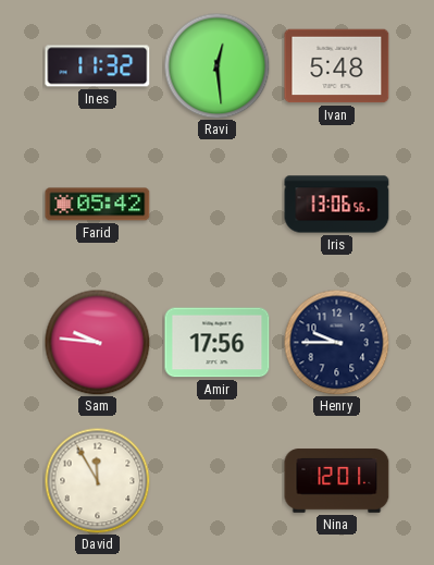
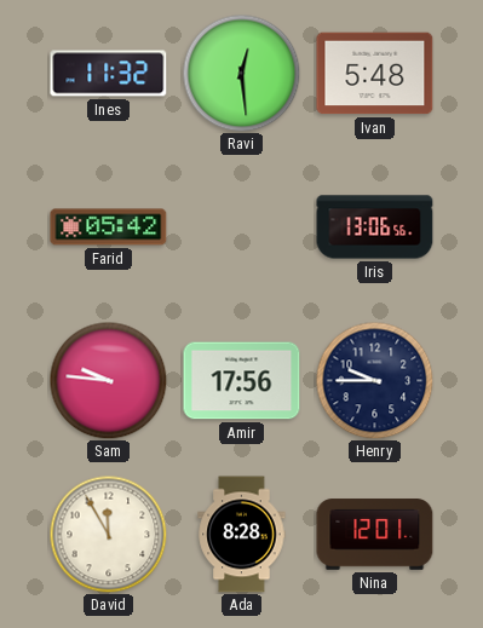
Ada: none -> 8:28 (242, 535)
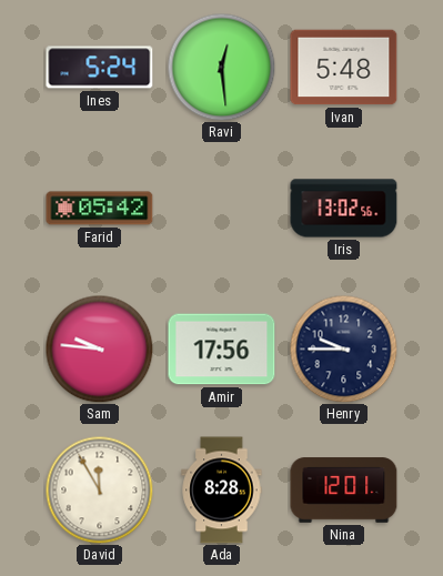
Ines: 11:32 -> 5:24 (100, 68)
Iris: 13:06 -> 13:02 (344, 209)
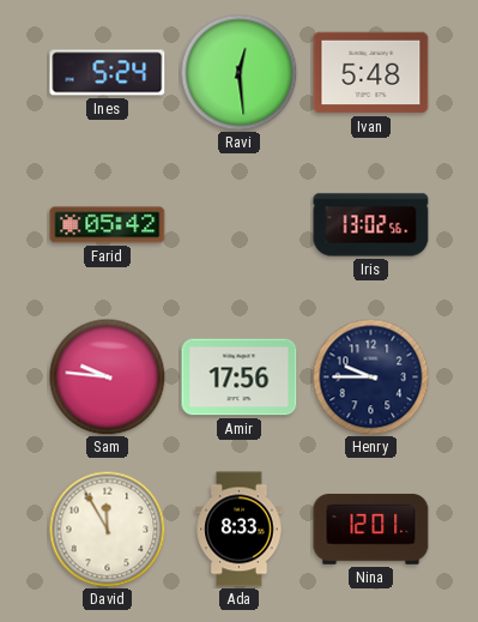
Ada: 8:28 -> 8:33 (240, 530)
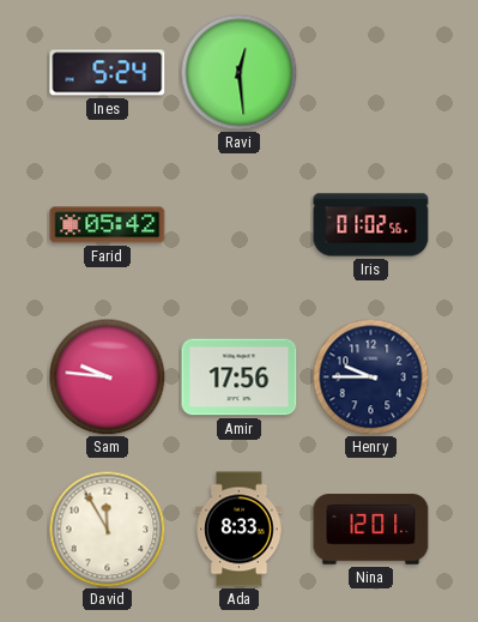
Ivan: 5:48 -> none (371, 73)
Iris: 13:02 -> 01:02 (371, 225)
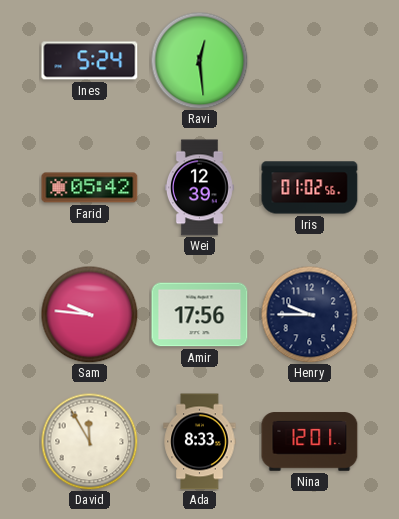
Wei: none -> 12:39 (199, 188)
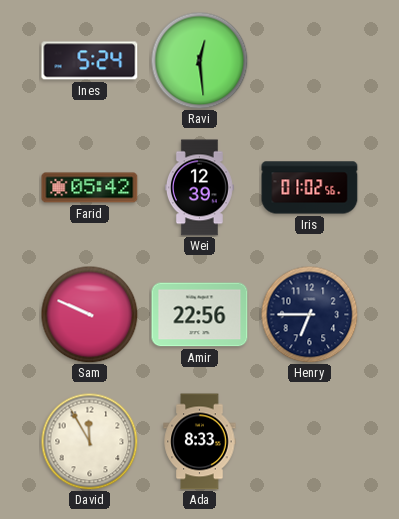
Sam: 9:46 -> 9:49 (89, 314)
Amir: 17:56 -> 22:56 (200, 315)
Henry: 9:45 -> 6:45 (309, 314)
Nina: 12:01 -> none (310, 442)
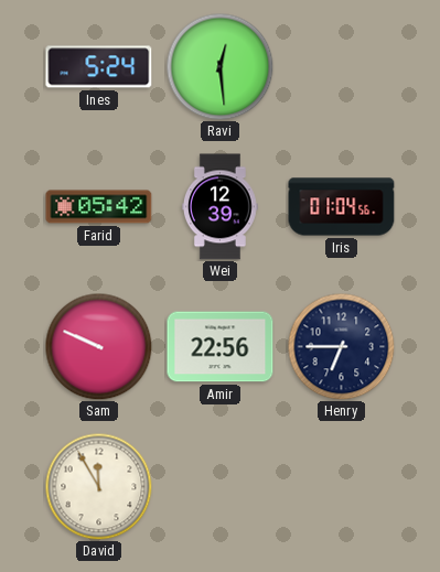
Iris: 01:02 -> 01:04 (342, 207)
Ada: 8:33 -> none (200, 442)
